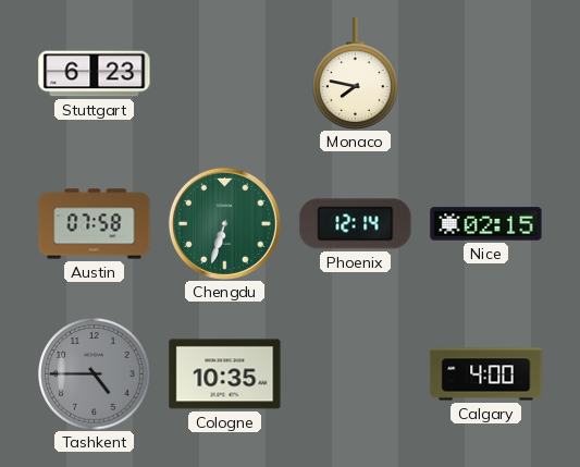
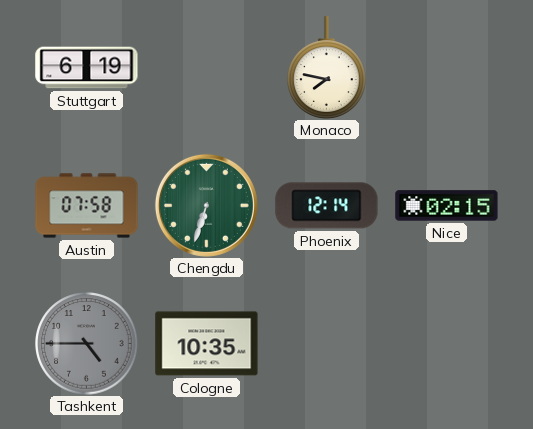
Stuttgart: 6:23 -> 6:19 (87, 68)
Calgary: 4:00 -> none (486, 374)
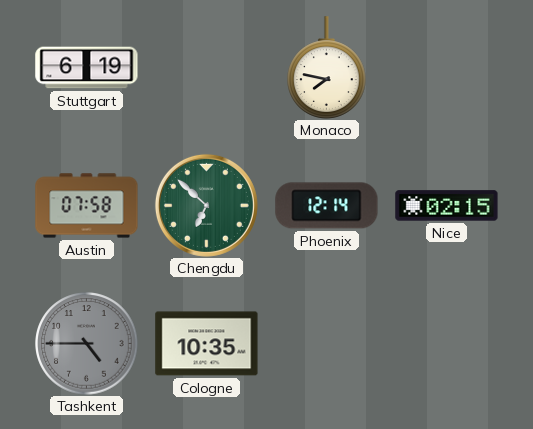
Chengdu: 6:33 -> 6:52 (206, 205)
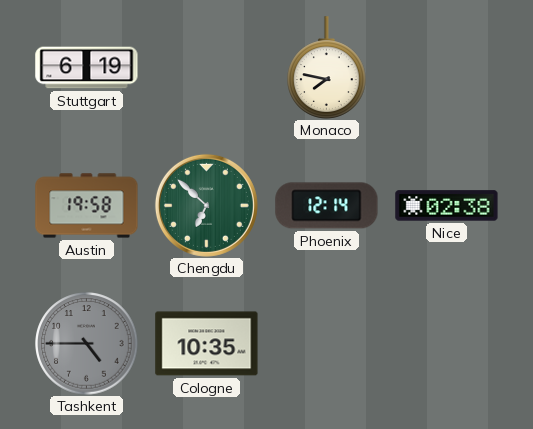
Austin: 07:58 -> 19:58 (87, 206)
Nice: 02:15 -> 02:38 (447, 206)
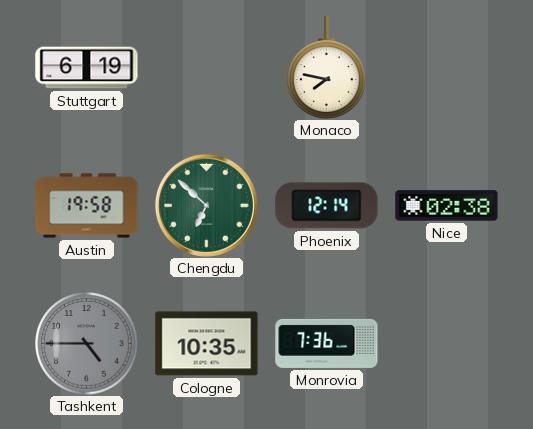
Monrovia: none -> 7:36 (327, 343)
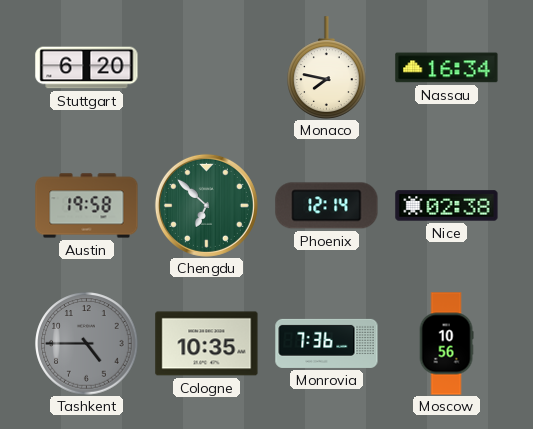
Stuttgart: 6:19 -> 6:20 (87, 68)
Nassau: none -> 16:34 (447, 68)
Moscow: none -> 10:56 (446, 344)
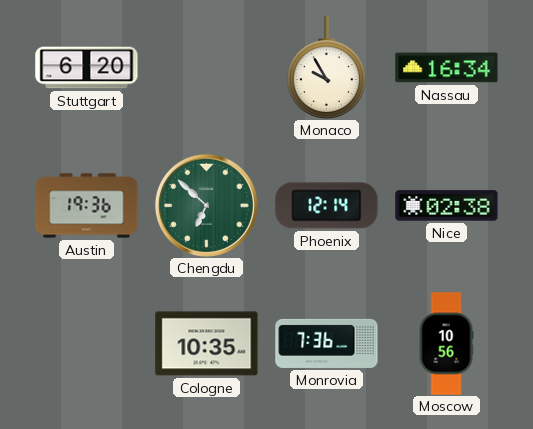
Monaco: 7:47 -> 9:55 (327, 68)
Austin: 19:58 -> 19:36 (87, 206)
Tashkent: 4:45 -> none (87, 344)
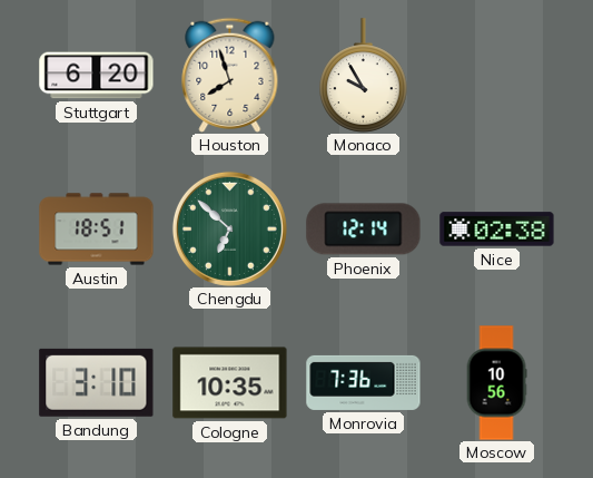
Houston: none -> 7:57 (230, 75)
Nassau: 16:34 -> none (447, 68)
Austin: 19:36 -> 18:51 (97, 230)
Bandung: none -> 3:10 (97, 382)
